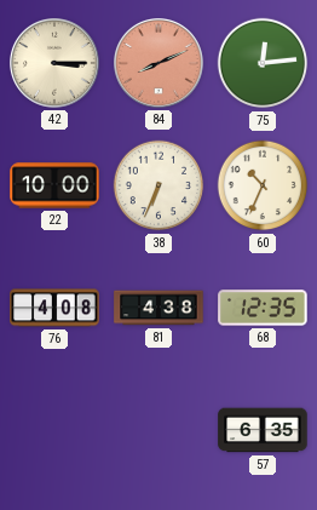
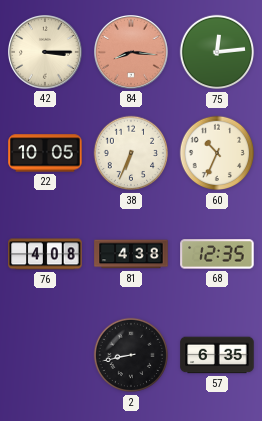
84: 8:11 -> 8:16 (132, 53)
22: 10:00 -> 10:05 (45, 153)
2: none -> 8:43 (131, 355)
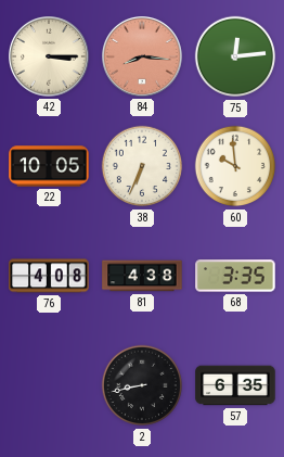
60: 10:34 -> 9:59 (235, 166)
68: 12:35 -> 3:35 (235, 276)
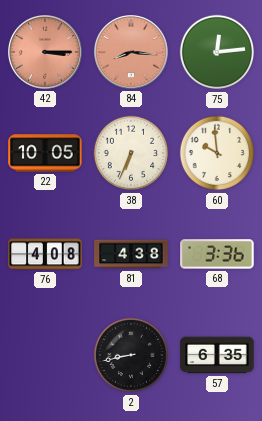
42 dial: cream -> salmon (46, 53)
68: 3:35 -> 3:36 (217, 254)
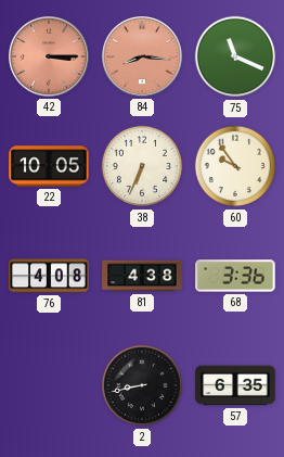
75: 12:14 -> 11:19 (235, 56)
60: 9:59 -> 9:54 (235, 166)
